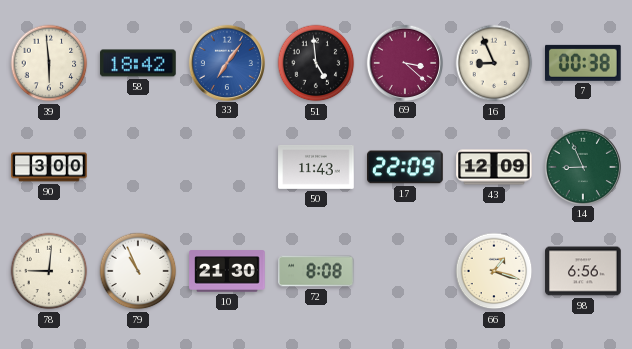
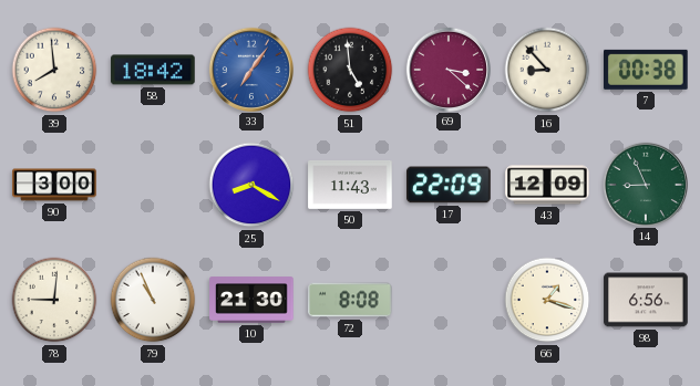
39: 5:59 -> 7:59 (54, 70)
16: 8:56 -> 8:53 (547, 70)
25: none -> 8:20 (251, 185)
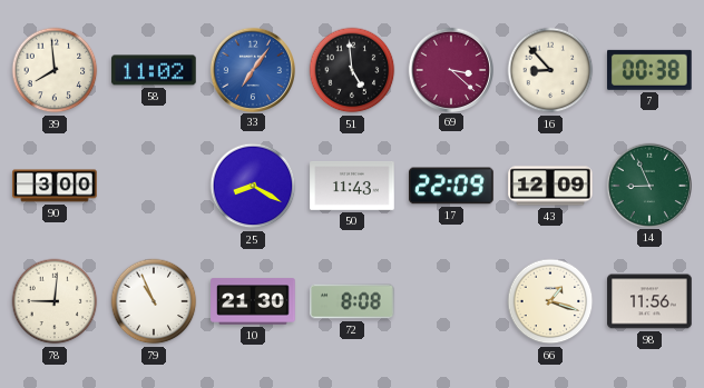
58: 18:42 -> 11:02 (154, 70)
98: 6:56 -> 11:56 (649, 301)
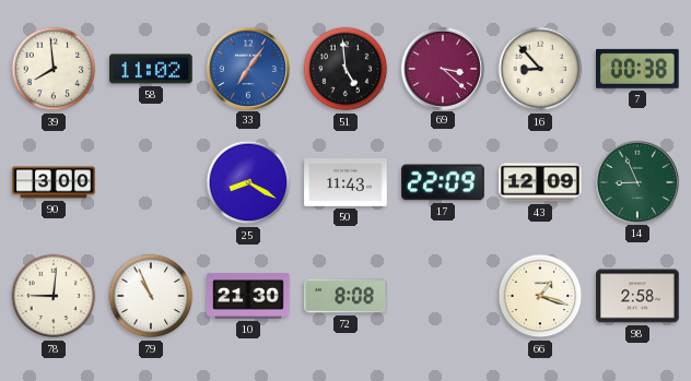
98: 11:56 -> 2:58 (637, 296)
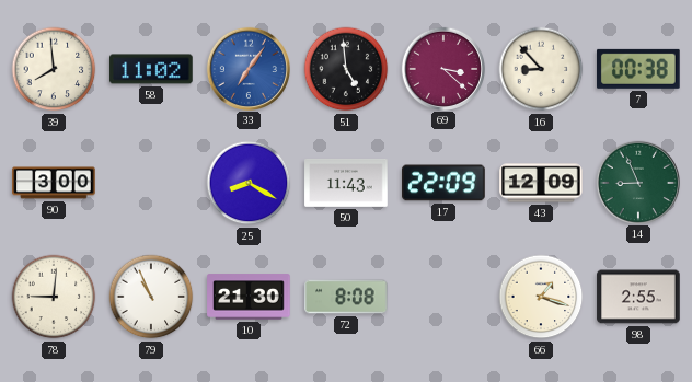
98: 2:58 -> 2:55 (638, 297)
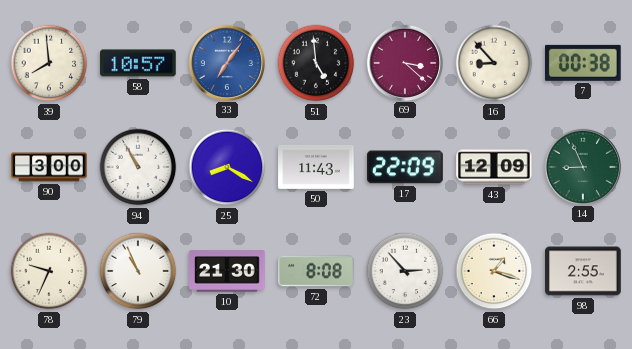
58: 11:02 -> 10:57 (138, 63)
94: none -> 10:55 (138, 167)
78: 9:01 -> 9:34 (49, 271)
23: none -> 2:53 (405, 271)
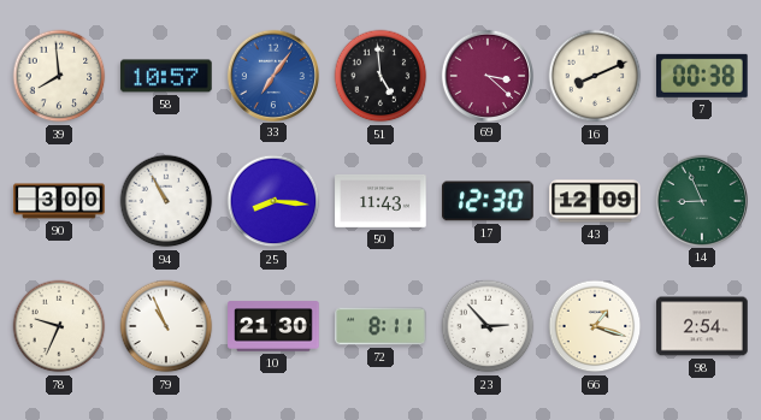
16: 8:53 -> 8:11 (595, 76)
25: 8:20 -> 8:16 (273, 201)
17: 22:09 -> 12:30 (489, 201)
72: 8:08 -> 8:11 (380, 326)
98: 2:55 -> 2:54 (702, 326)
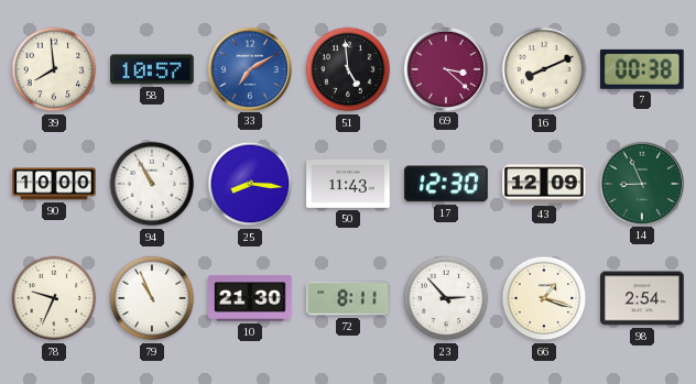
33: 7:06 -> 7:10 (249, 68)
90: 3:00 -> 10:00 (54, 184)
